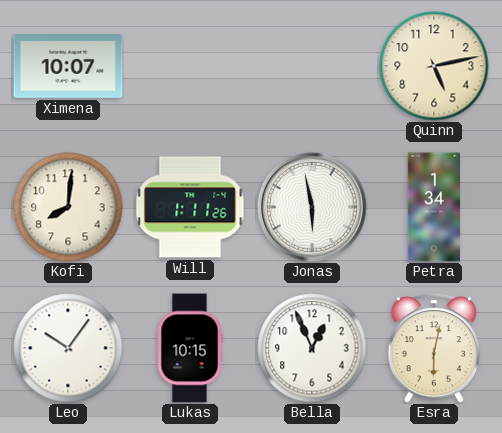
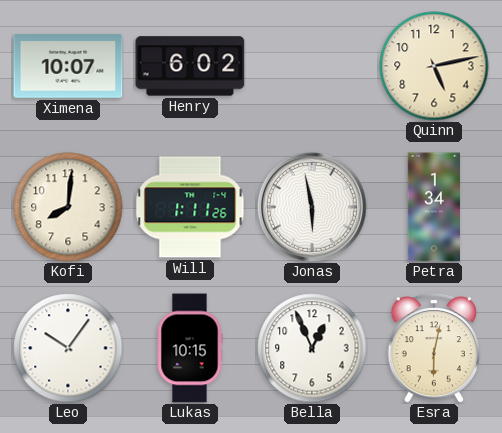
Henry: none -> 6:02 (190, 66)
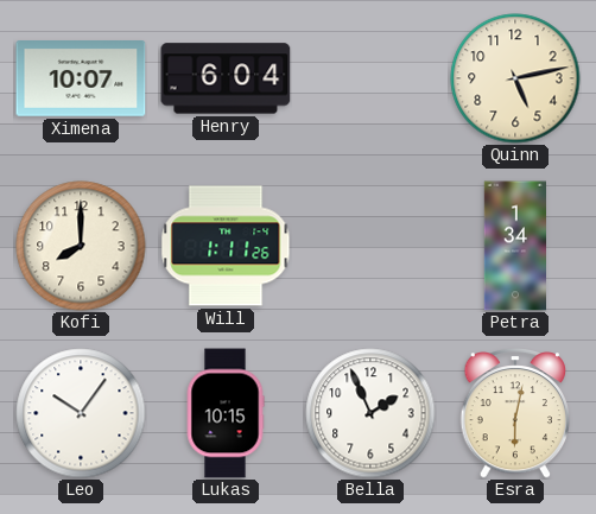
Henry: 6:02 -> 6:04 (226, 78)
Kofi: 8:01 -> 8:00 (81, 246)
Jonas: 5:58 -> none (312, 207)
Bella: 12:56 -> 1:56 (370, 413)
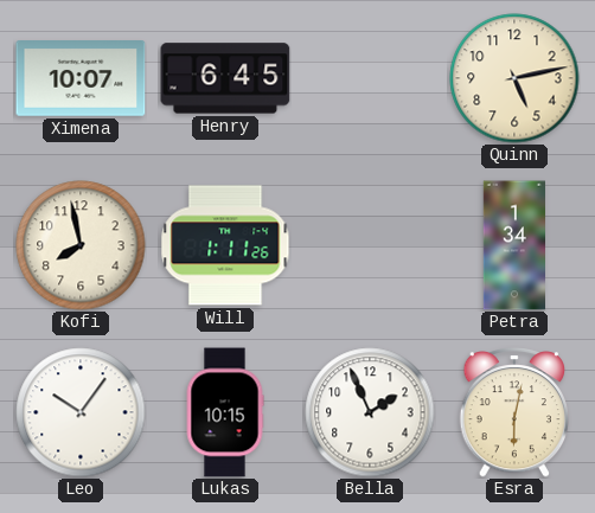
Henry: 6:04 -> 6:45 (225, 78)
Kofi: 8:00 -> 7:58 (81, 245)
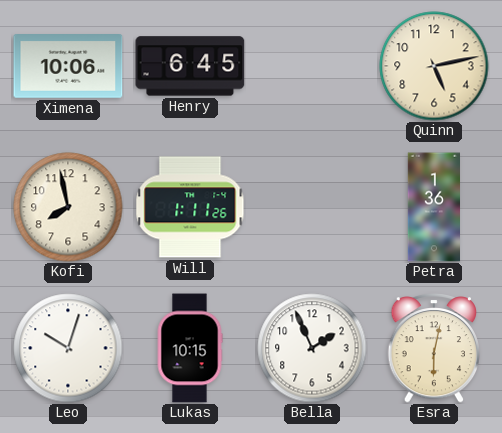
Ximena: 10:07 -> 10:06 (68, 67)
Petra: 1:34 -> 1:36 (433, 207)
Leo: 10:06 -> 10:03 (68, 348)
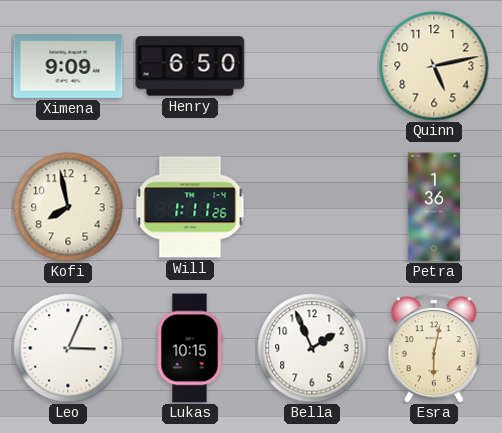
Ximena: 10:06 -> 9:09 (68, 67)
Henry: 6:45 -> 6:50 (190, 66)
Leo: 10:03 -> 3:04 (68, 348)
